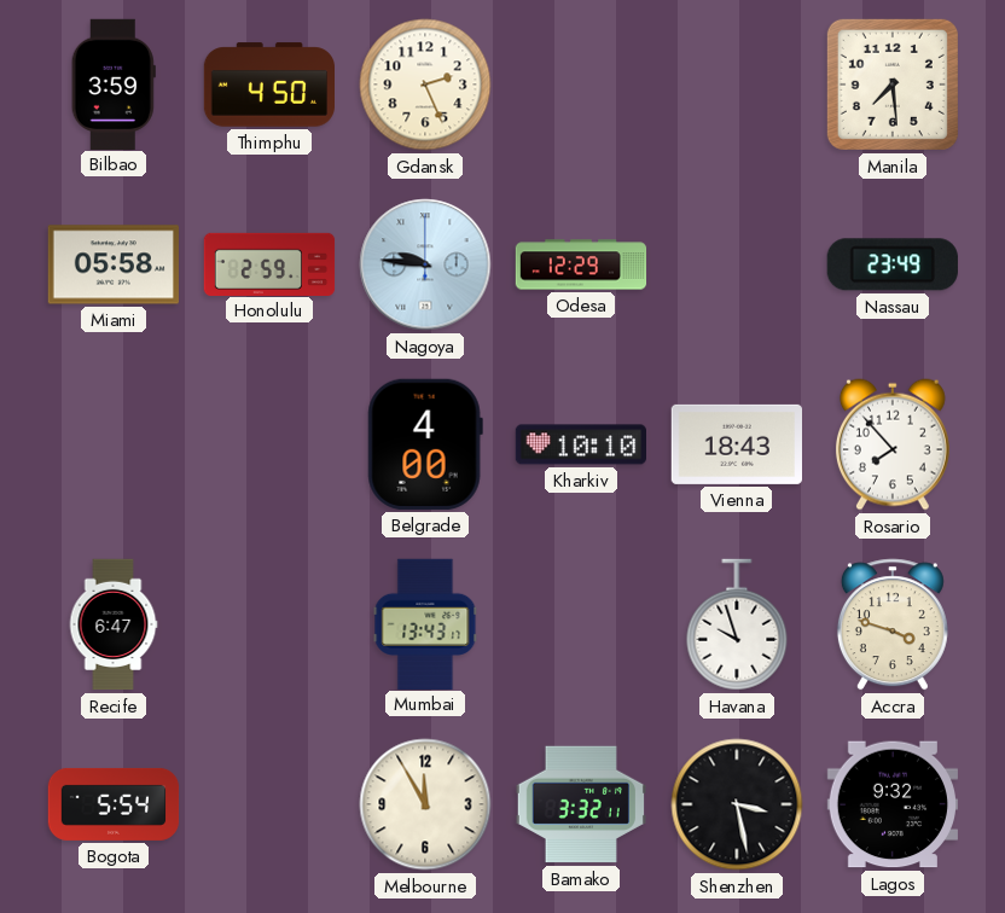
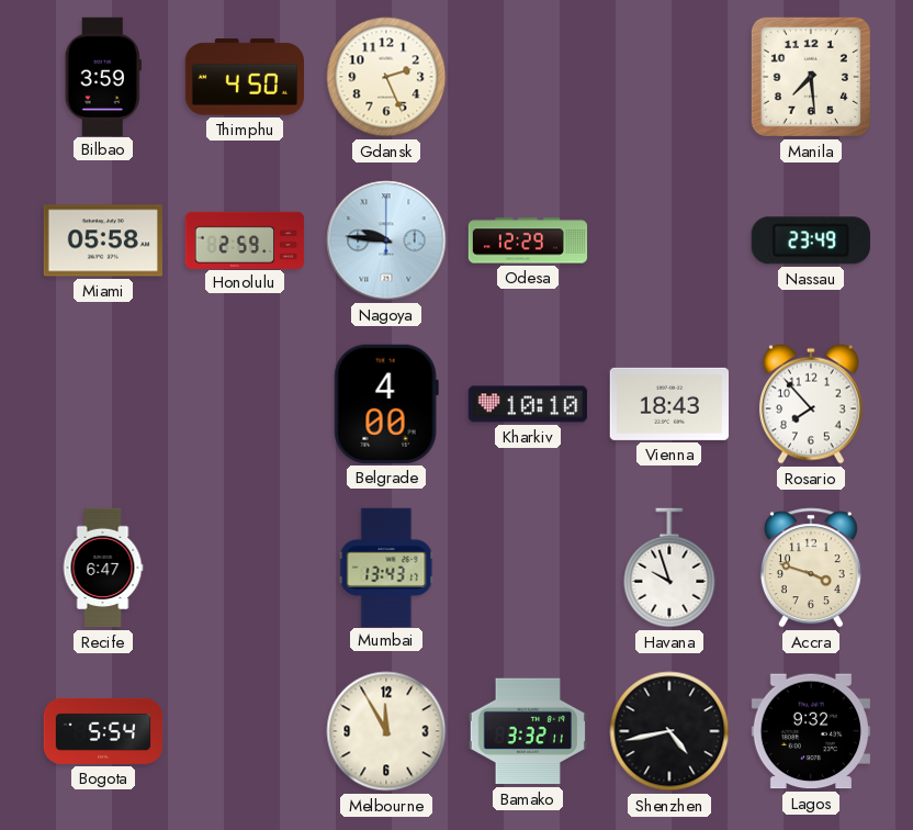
Shenzhen: 3:28 -> 4:43 (669, 731)
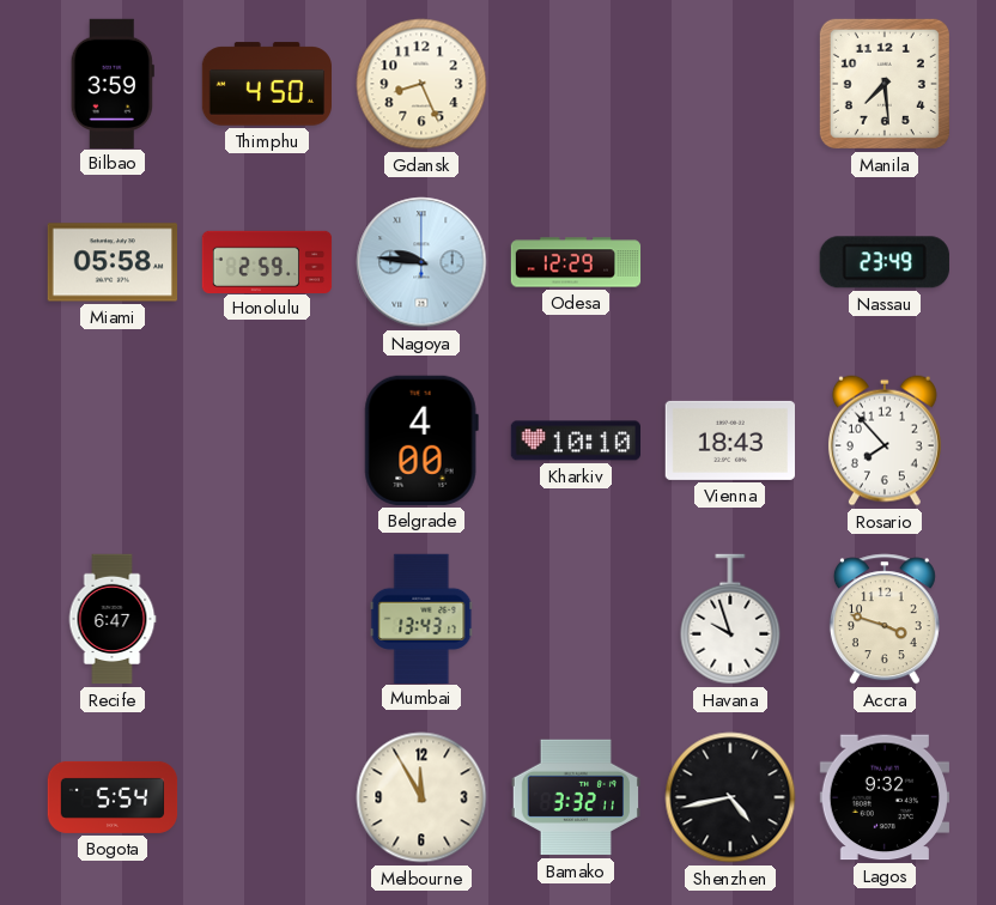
Gdansk: 2:26 -> 8:26 (421, 84)
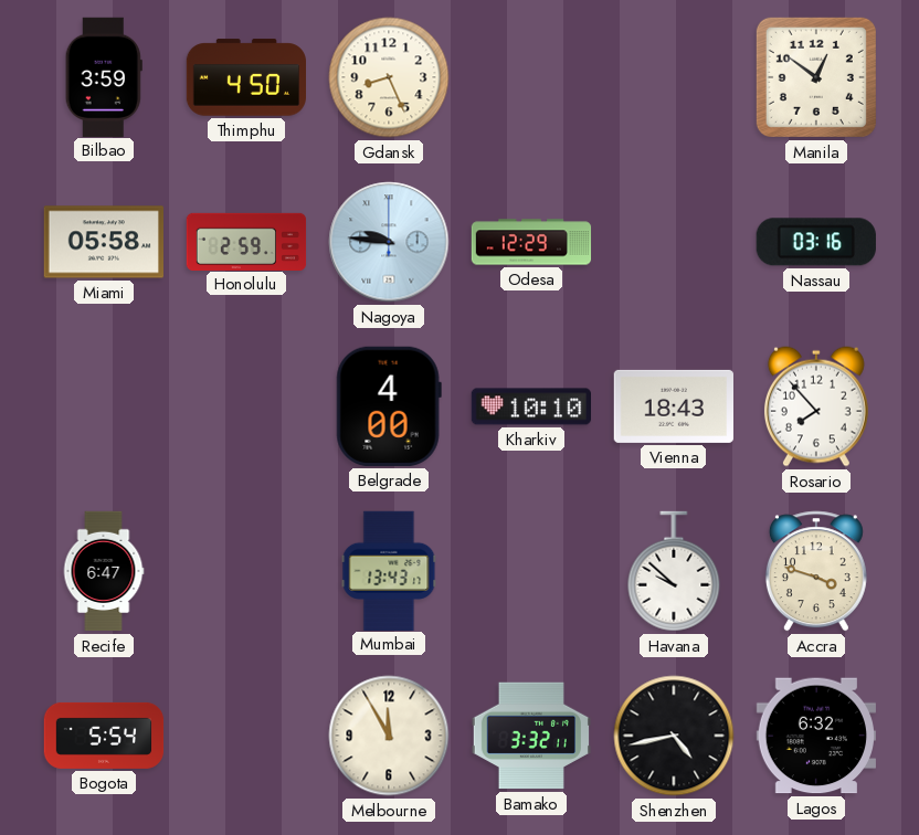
Manila: 7:29 -> 12:51 (816, 77)
Nassau: 23:49 -> 03:16 (816, 242)
Havana: 9:57 -> 9:52 (674, 571)
Lagos: 9:32 -> 6:32 (815, 736)
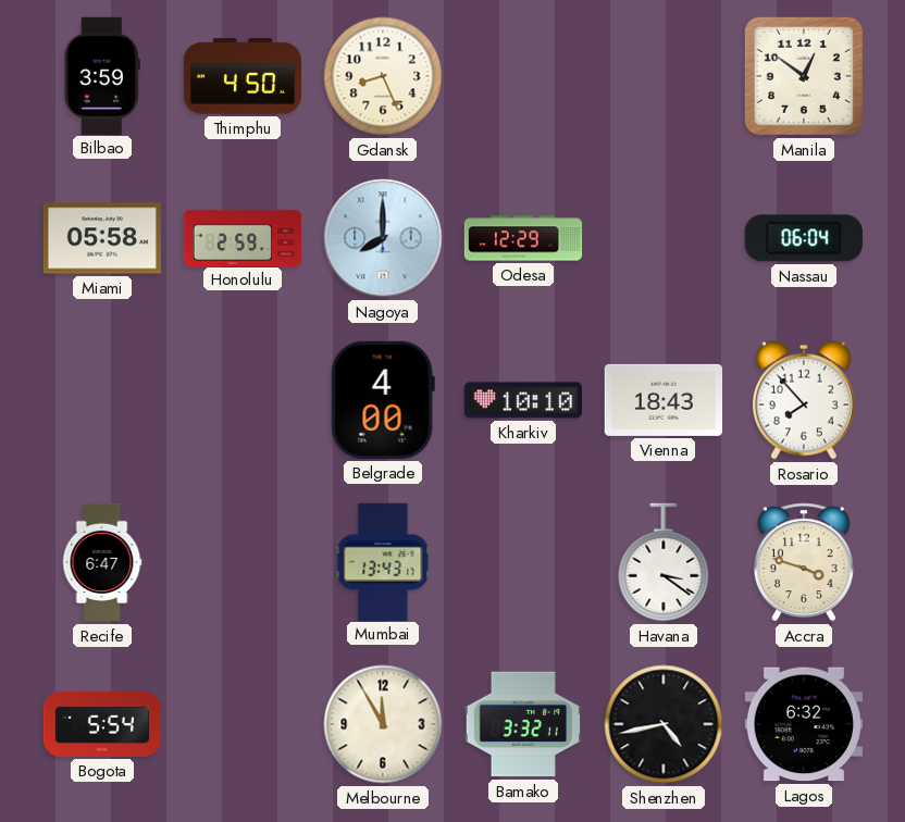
Nagoya: 9:46 -> 8:00 (383, 238)
Nassau: 03:16 -> 06:04 (804, 238)
Havana: 9:52 -> 3:21 (664, 562)
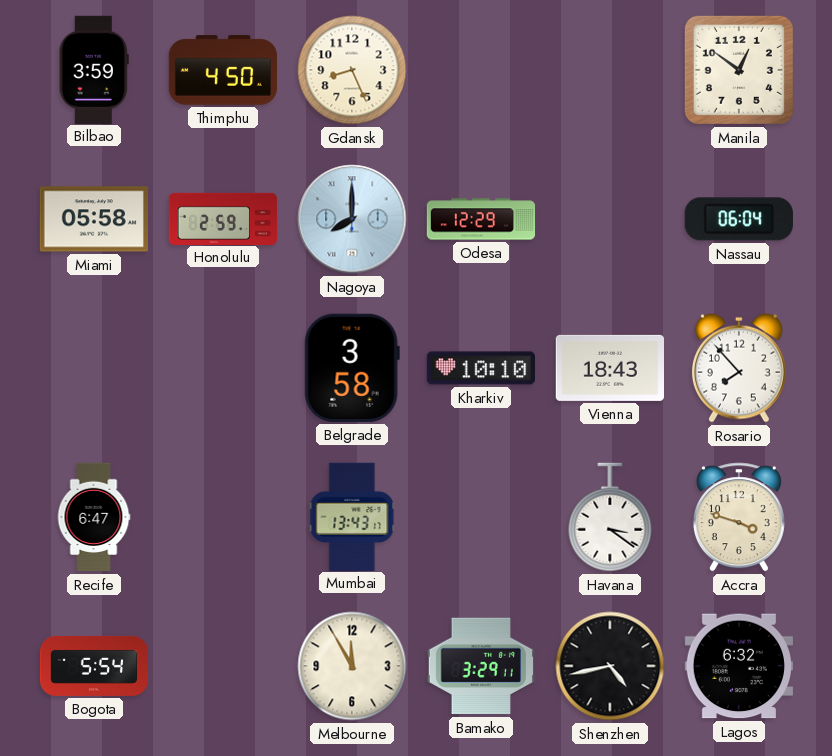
Belgrade: 4:00 -> 3:58 (352, 368)
Bamako: 3:32 -> 3:29 (480, 666)
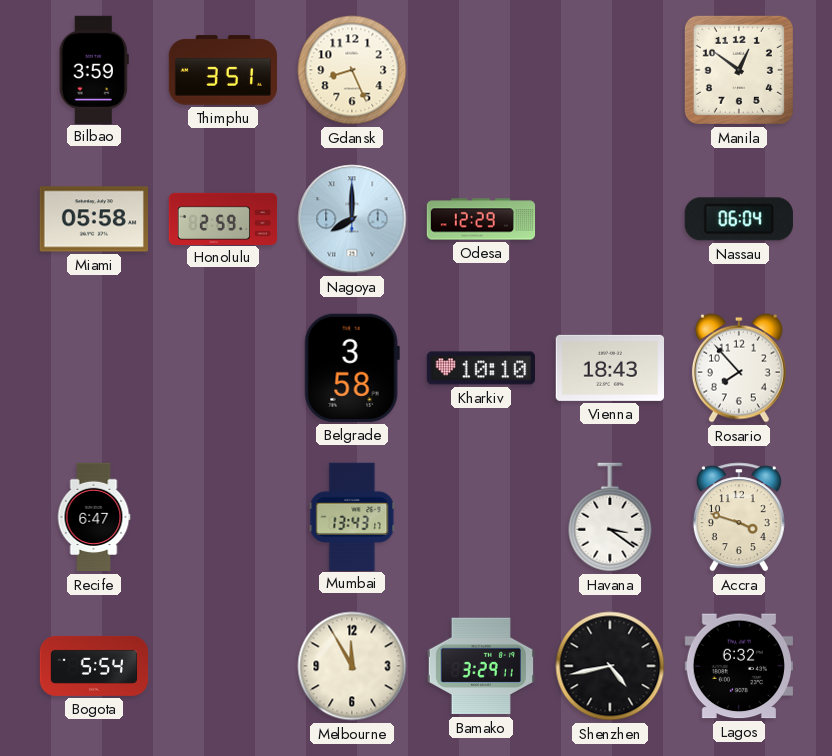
Thimphu: 4:50 -> 3:51 (222, 70)
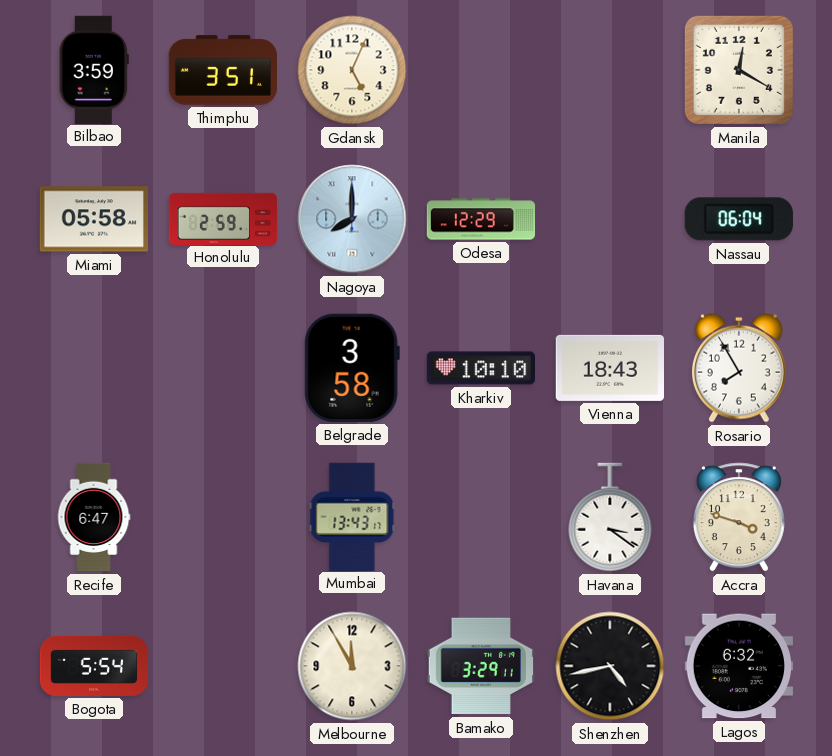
Gdansk: 8:26 -> 5:04 (352, 70)
Manila: 12:51 -> 12:20 (739, 70)
Rosario: 7:53 -> 7:55 (739, 368)
